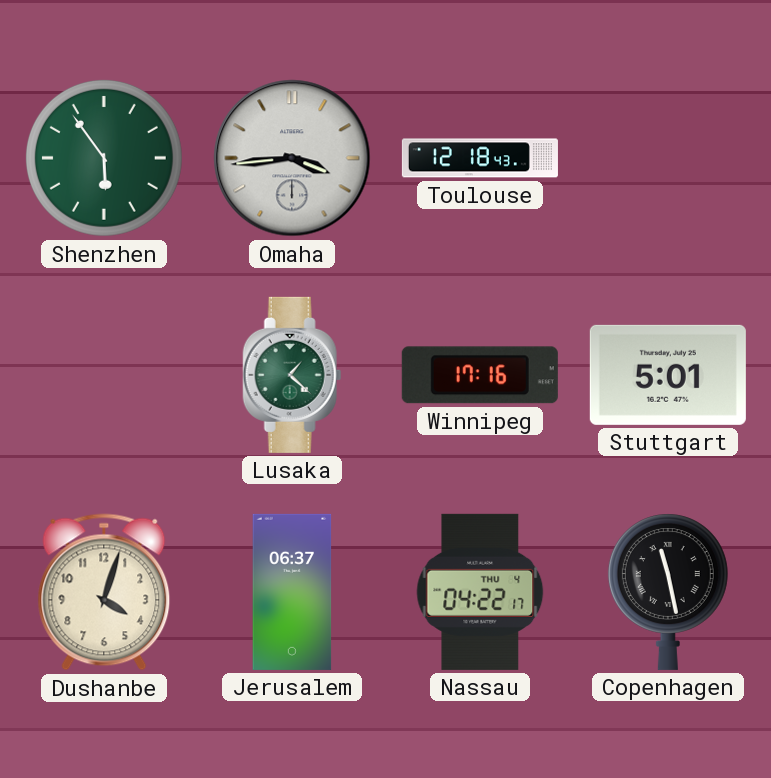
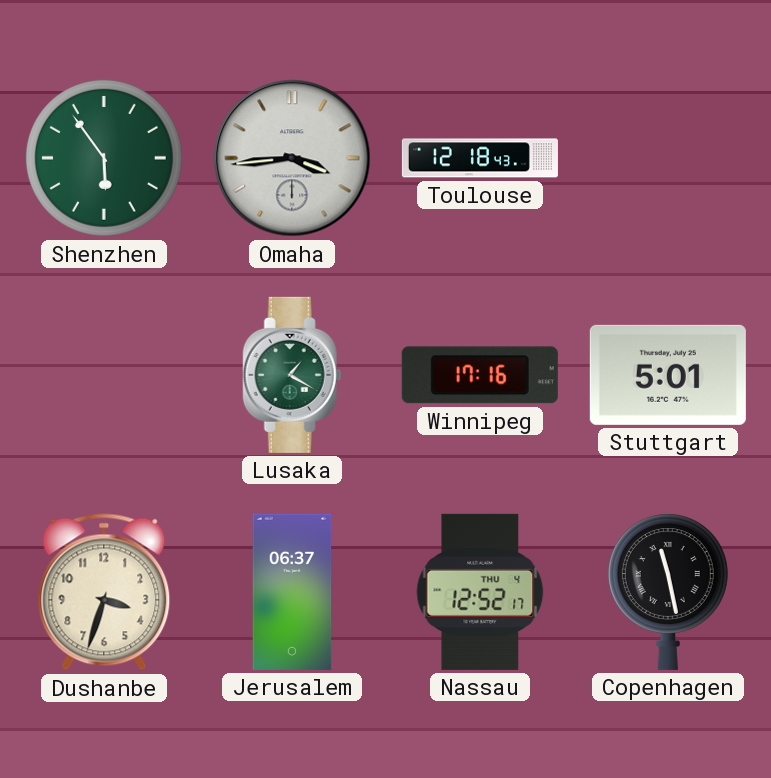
Lusaka: 1:22 -> 1:20 (292, 375)
Dushanbe: 4:03 -> 3:33 (104, 592)
Nassau: 04:22 -> 12:52 (480, 592)
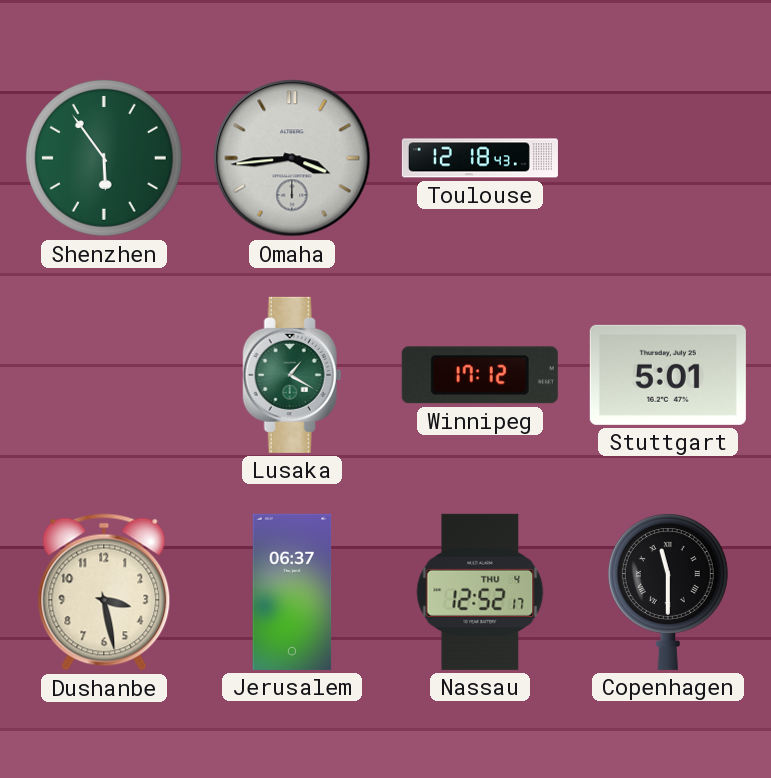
Winnipeg: 17:16 -> 17:12 (480, 375)
Dushanbe: 3:33 -> 3:28 (104, 592)
Copenhagen: 11:28 -> 11:30 (668, 592)
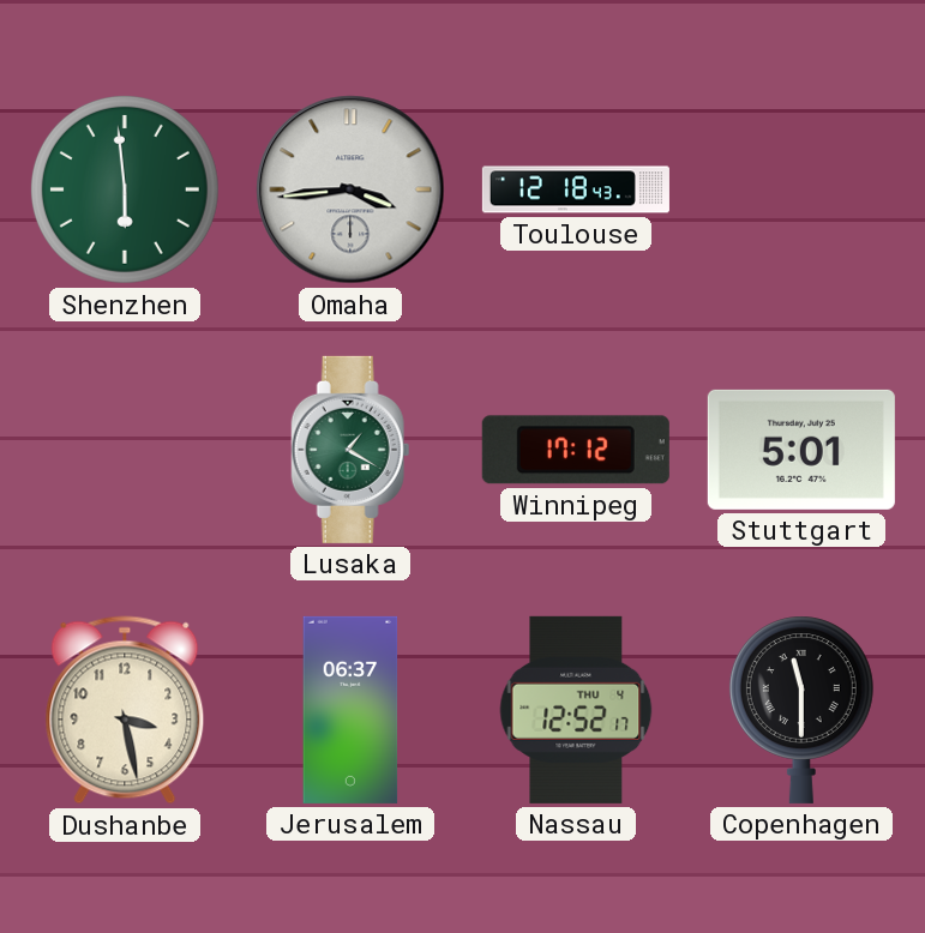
Shenzhen: 5:54 -> 5:59 (125, 189)
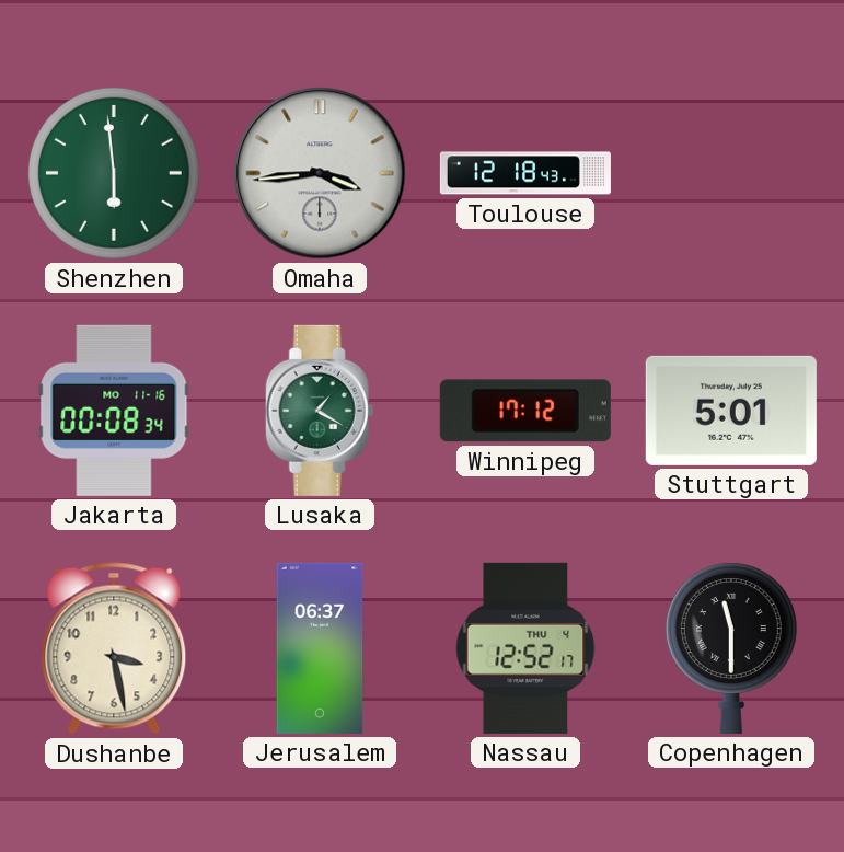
Jakarta: none -> 00:08 (114, 411)
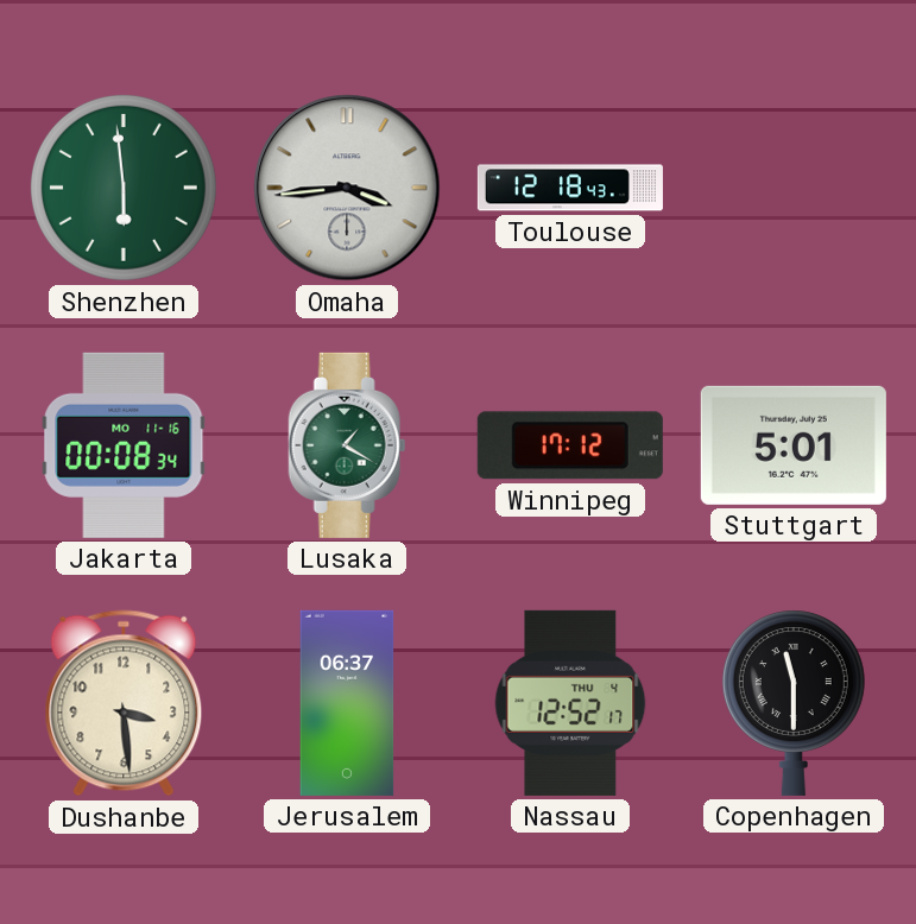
Dushanbe: 3:28 -> 3:29 (124, 703)
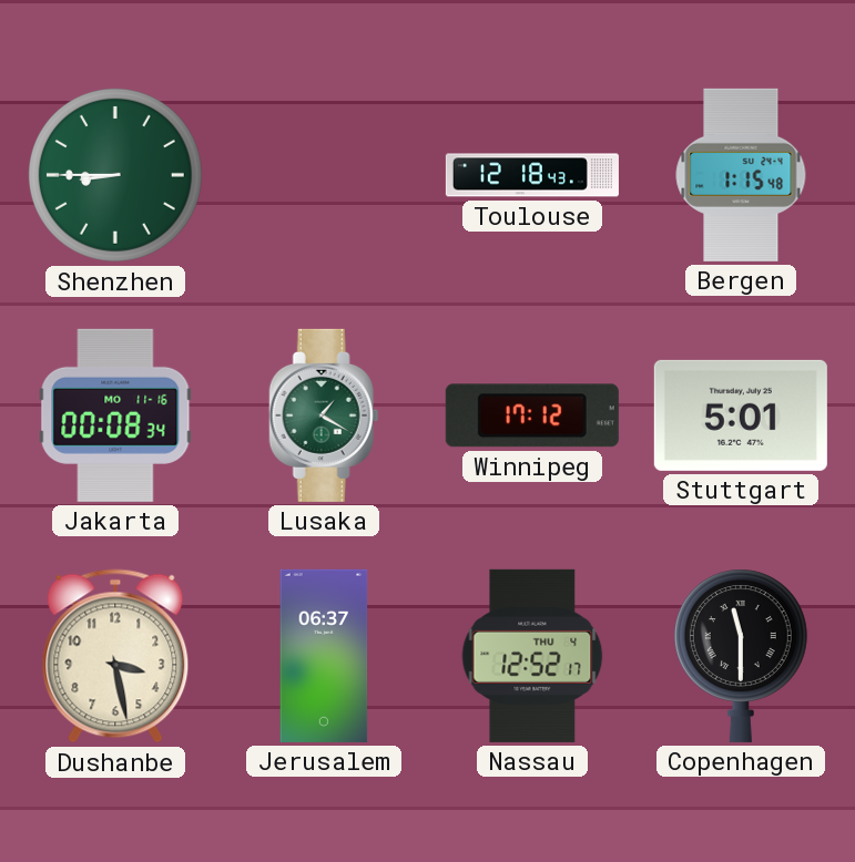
Shenzhen: 5:59 -> 8:45 (115, 175)
Omaha: 3:44 -> none (347, 188)
Bergen: none -> 1:15 (741, 175)
Dushanbe: 3:29 -> 3:28 (115, 656)
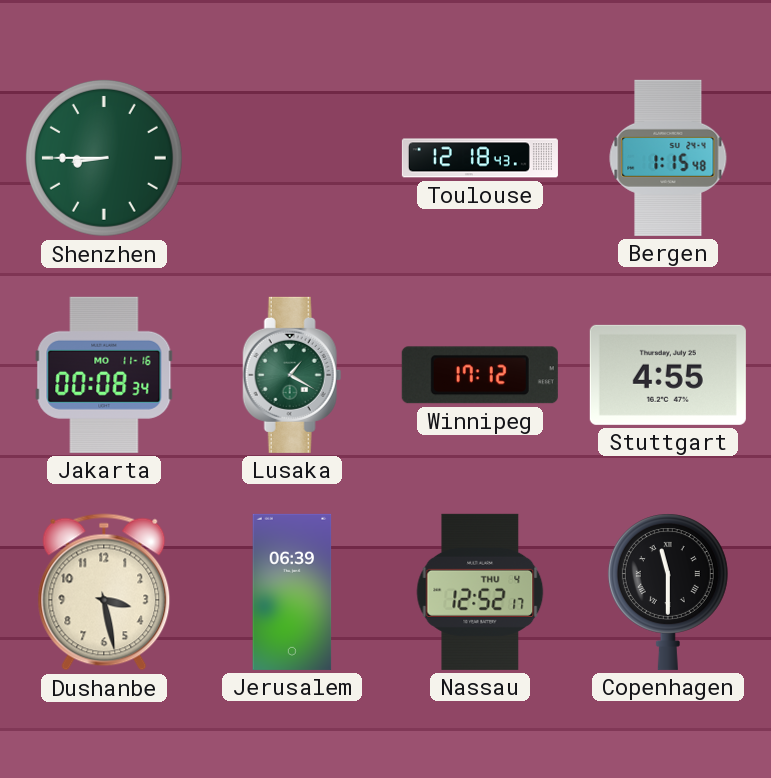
Stuttgart: 5:01 -> 4:55 (668, 375)
Jerusalem: 06:37 -> 06:39 (292, 592)
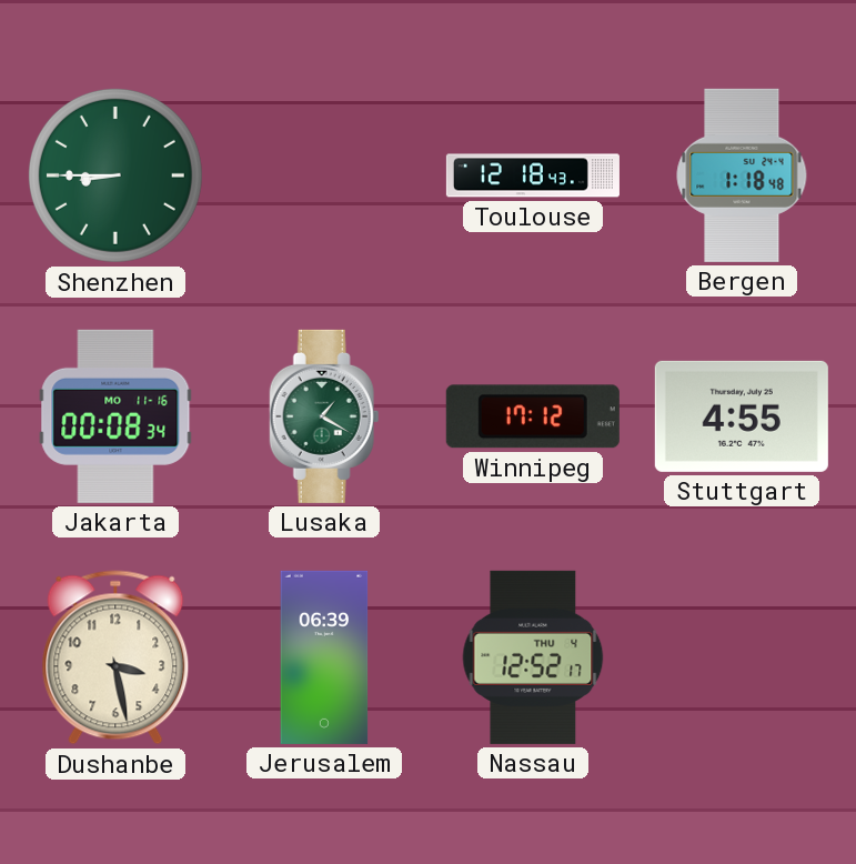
Bergen: 1:15 -> 1:18 (742, 175)
Copenhagen: 11:30 -> none (668, 592)
